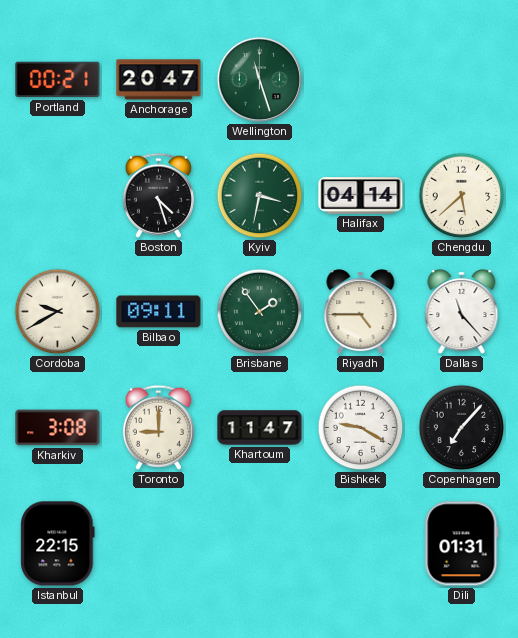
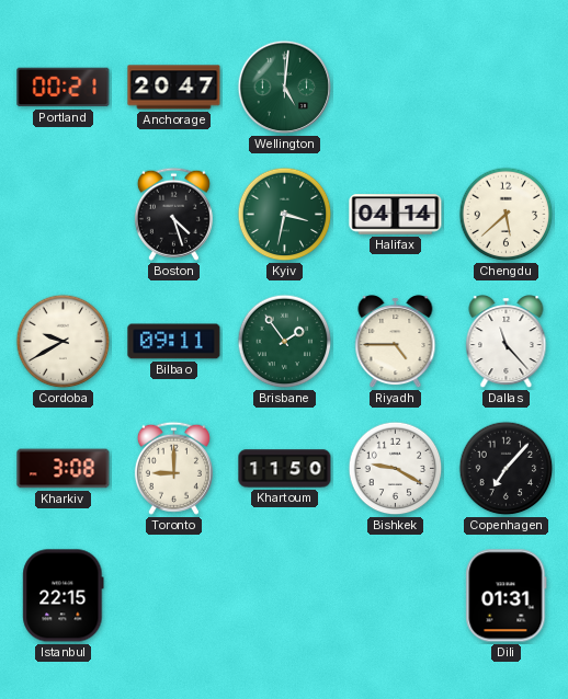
Wellington: 11:27 -> 5:01 (285, 88)
Khartoum: 11:47 -> 11:50 (285, 469)
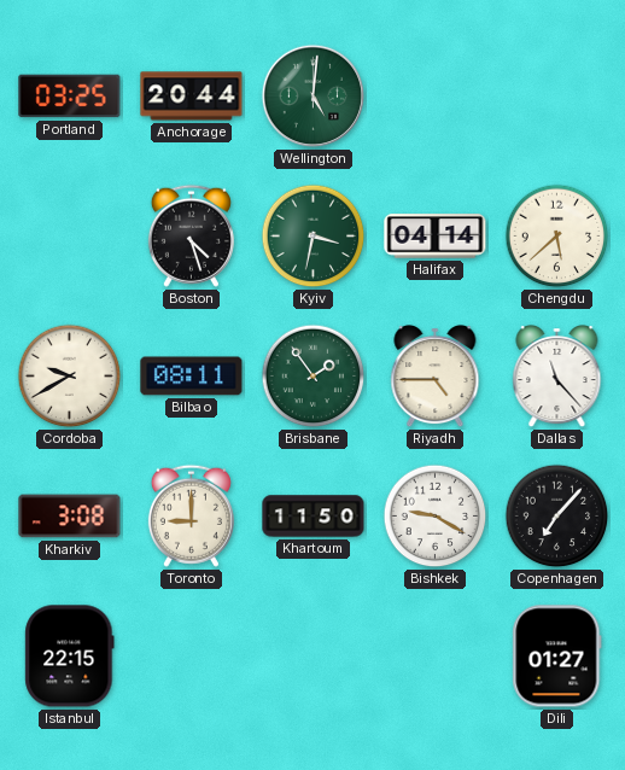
Portland: 00:21 -> 03:25 (70, 97)
Anchorage: 20:47 -> 20:44 (192, 97)
Bilbao: 09:11 -> 08:11 (192, 377)
Dili: 01:31 -> 01:27 (557, 657)
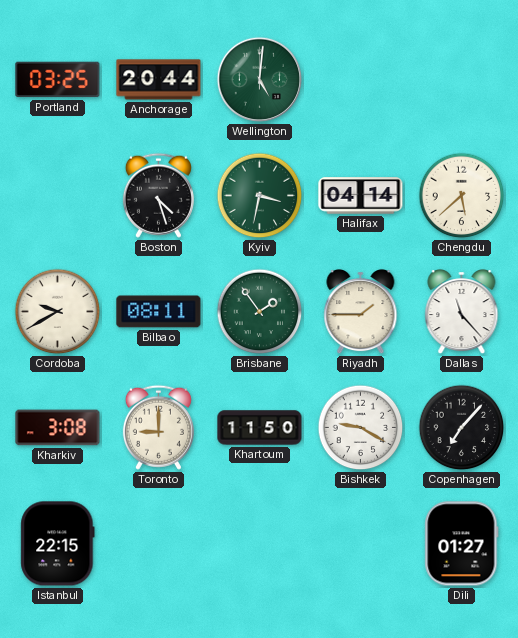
Riyadh: 4:45 -> 1:45 (361, 313)
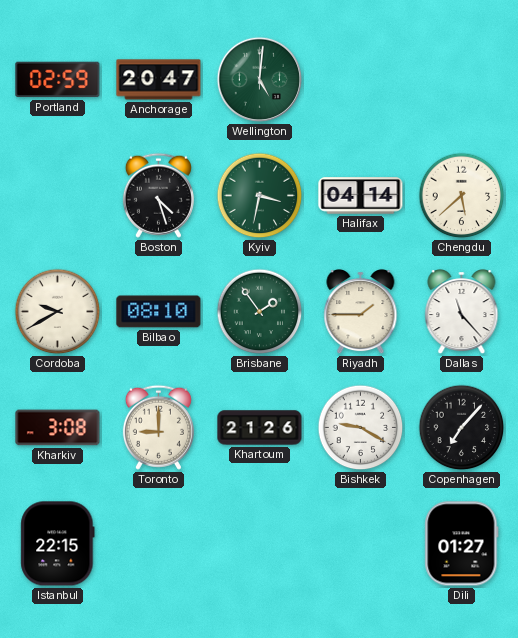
Portland: 03:25 -> 02:59 (58, 80)
Anchorage: 20:44 -> 20:47 (159, 80)
Bilbao: 08:11 -> 08:10 (159, 312)
Khartoum: 11:50 -> 21:26 (260, 428)
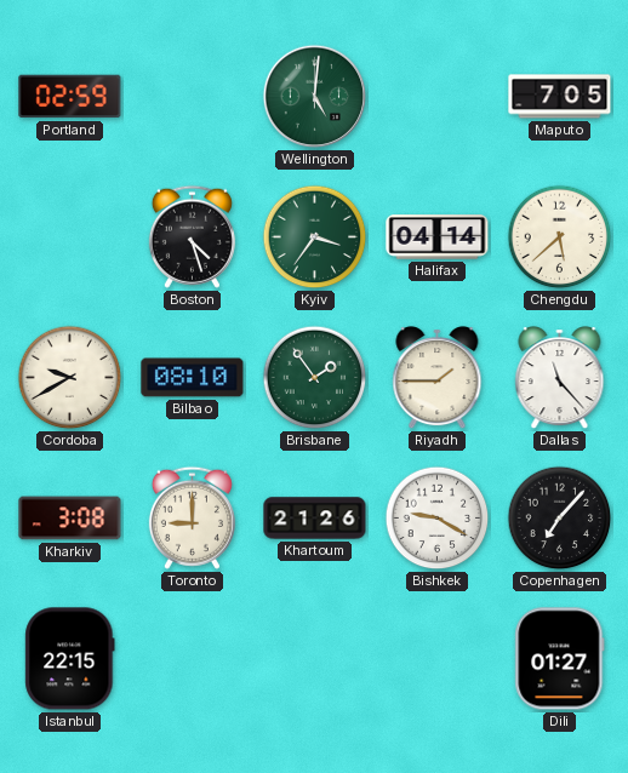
Anchorage: 20:47 -> none (159, 80)
Maputo: none -> 7:05 (560, 97)
Kyiv: 3:32 -> 3:36 (315, 237)
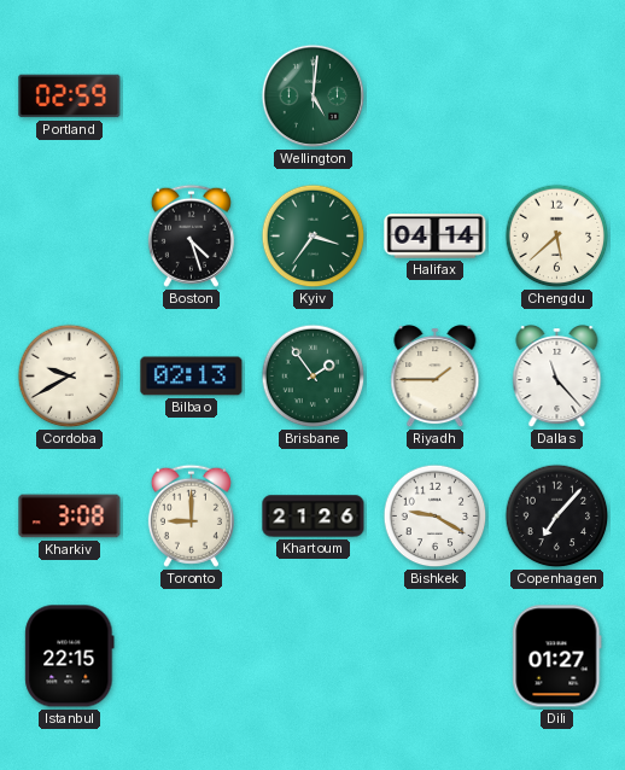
Maputo: 7:05 -> none (560, 97)
Bilbao: 08:10 -> 02:13 (192, 377)
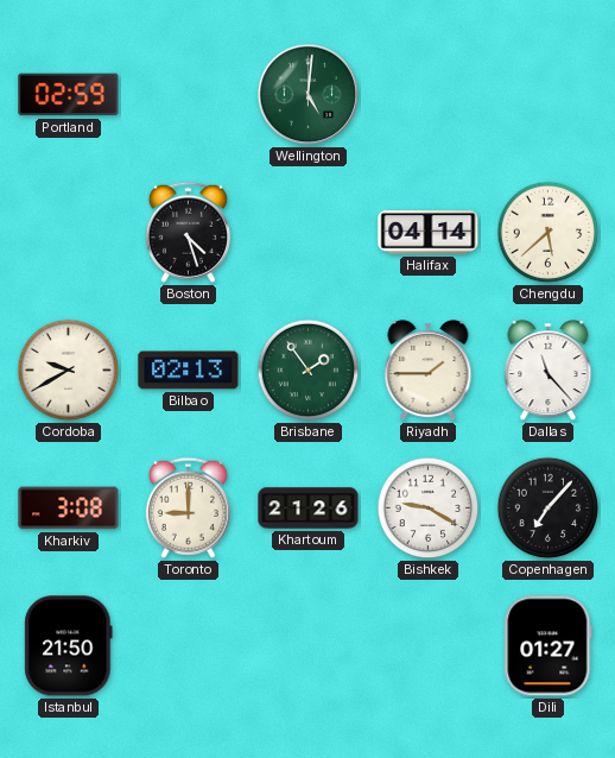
Kyiv: 3:36 -> none (314, 237)
Istanbul: 22:15 -> 21:50 (69, 646)
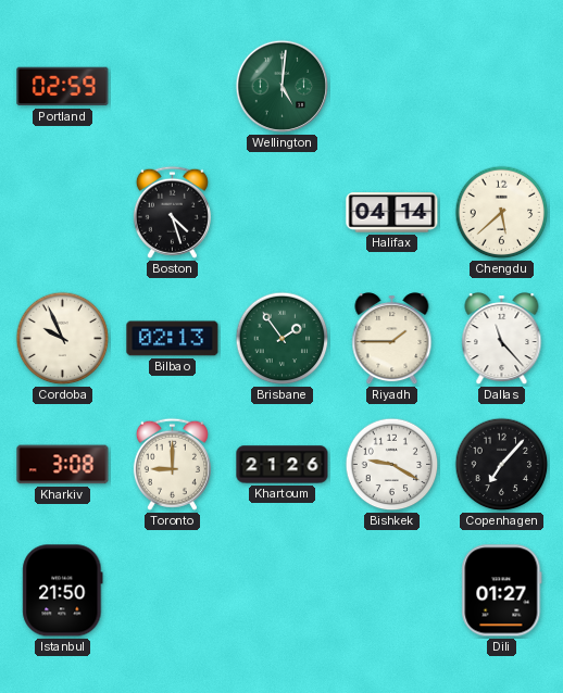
Cordoba: 9:40 -> 9:56 (63, 339)
